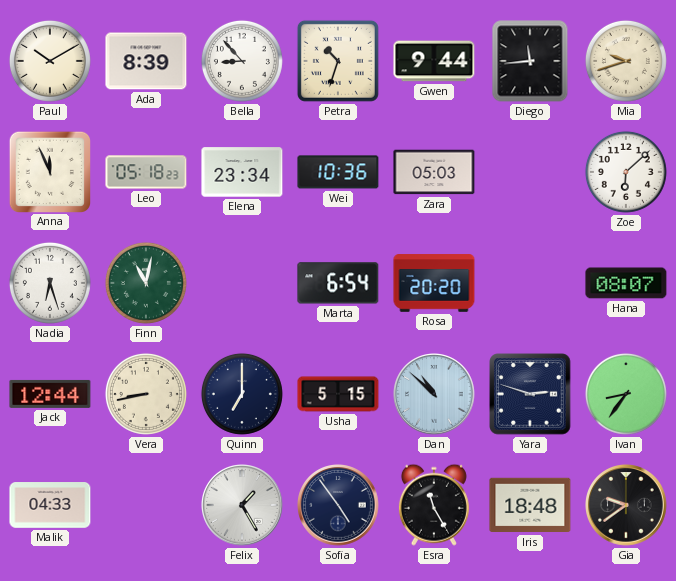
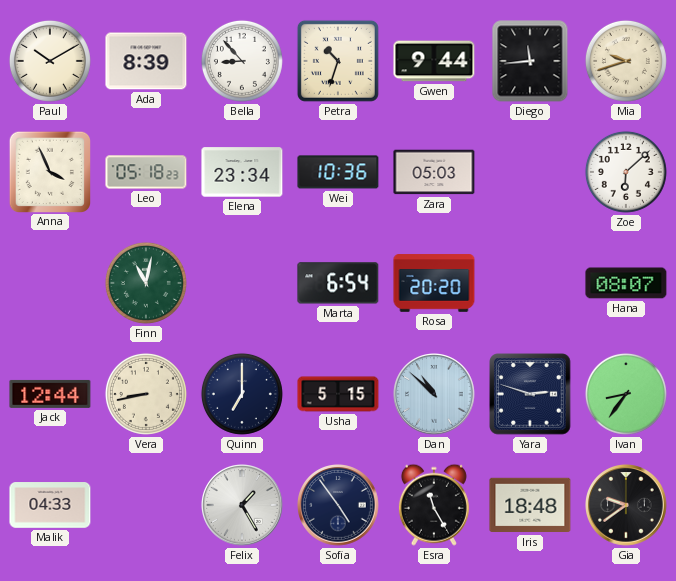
Anna: 11:56 -> 3:56 (49, 171)
Nadia: 6:27 -> none (50, 283)
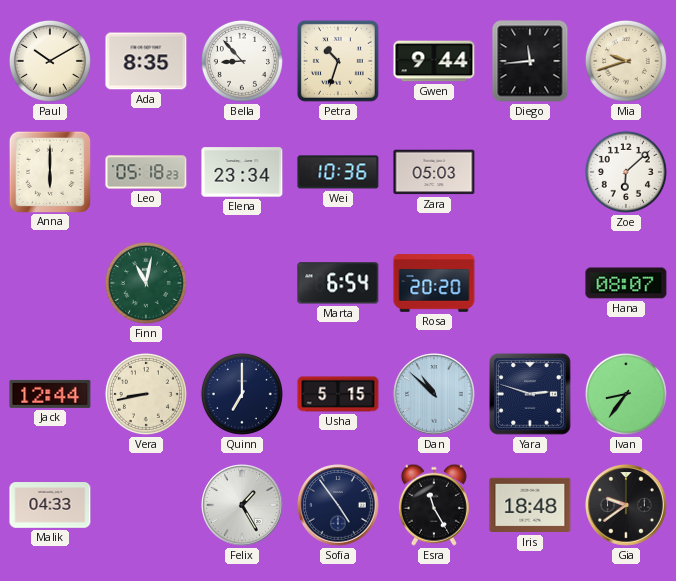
Ada: 8:39 -> 8:35 (146, 61)
Anna: 3:56 -> 6:00 (49, 171)
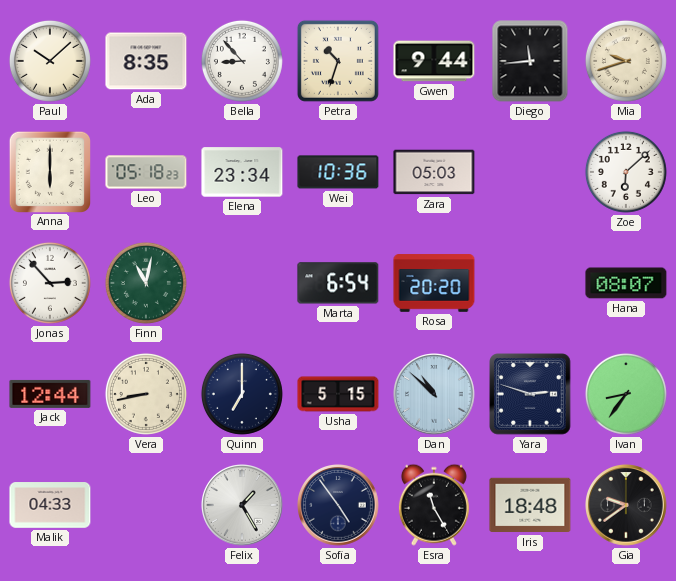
Paul: 10:10 -> 10:08 (50, 61)
Jonas: none -> 2:53 (50, 283)
